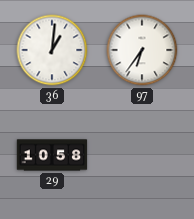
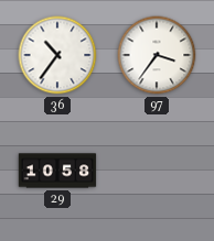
36: 1:01 -> 10:36 (57, 55)
97: 6:36 -> 3:36 (157, 55)
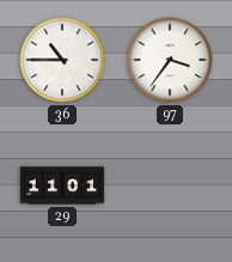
36: 10:36 -> 10:45 (62, 60)
29: 10:58 -> 11:01 (62, 185)
